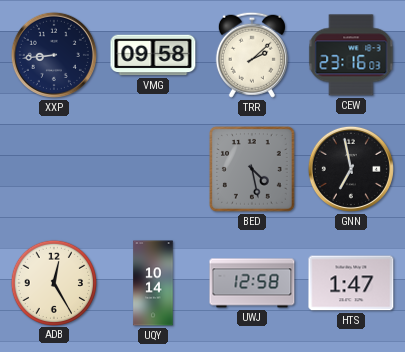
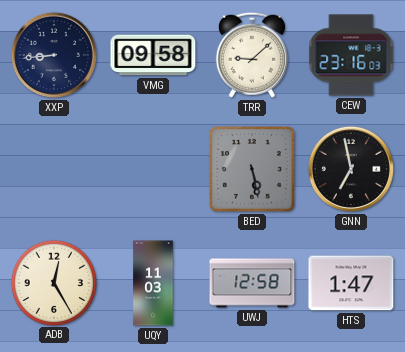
TRR: 2:08 -> 9:08 (252, 55)
BED: 4:28 -> 5:28 (252, 169)
UQY: 10:14 -> 11:03 (153, 283)
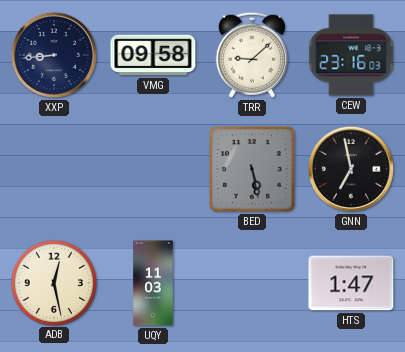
ADB: 12:25 -> 12:28 (53, 282)
UWJ: 12:58 -> none (252, 283)
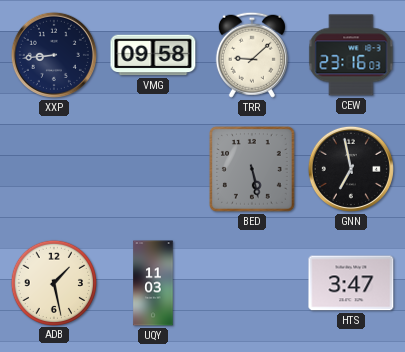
ADB: 12:28 -> 1:28 (53, 282)
HTS: 1:47 -> 3:47 (351, 283)
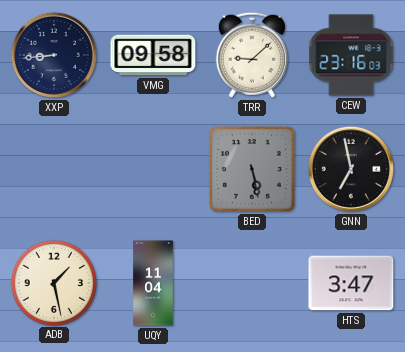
UQY: 11:03 -> 11:04 (153, 283)
